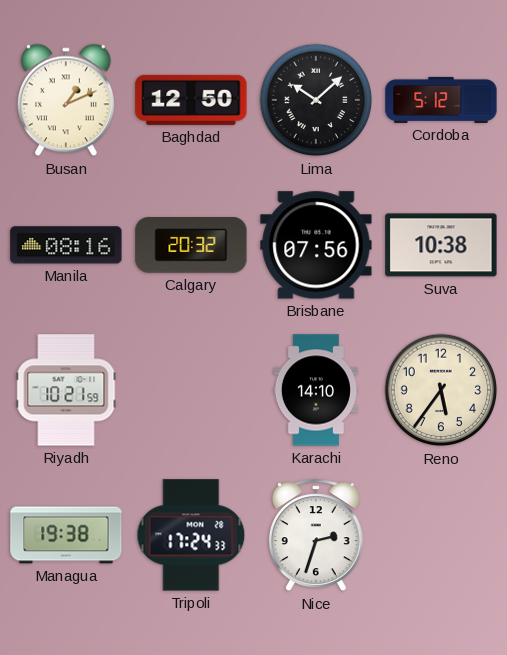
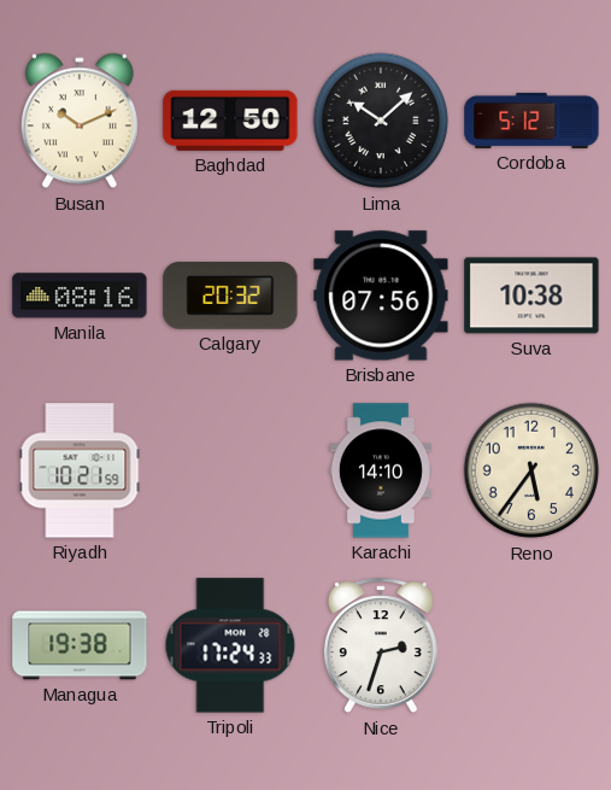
Busan: 1:11 -> 10:11 (80, 121)
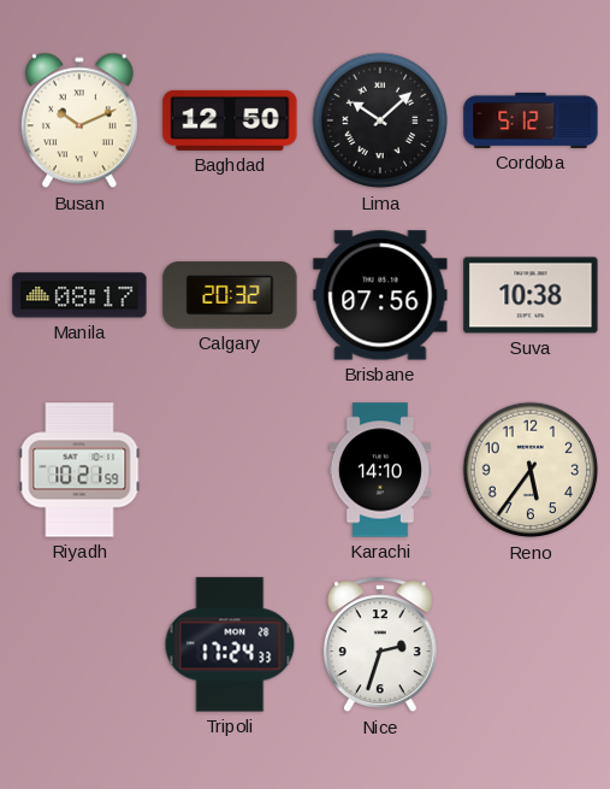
Manila: 08:16 -> 08:17 (79, 295)
Managua: 19:38 -> none (80, 645)
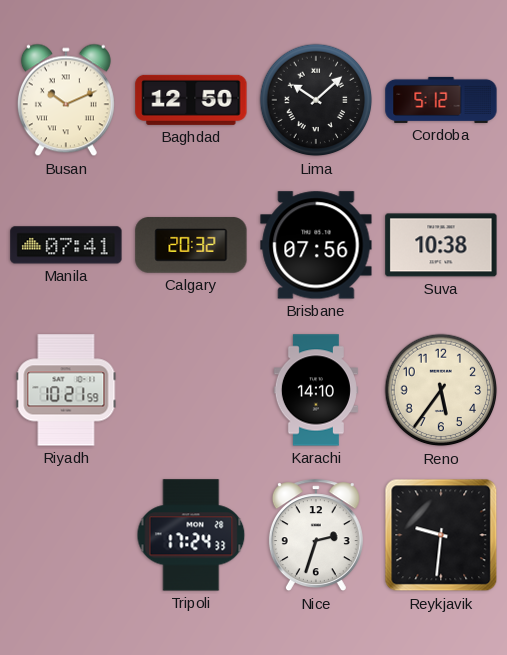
Manila: 08:17 -> 07:41 (66, 245)
Reykjavik: none -> 9:31 (441, 535)
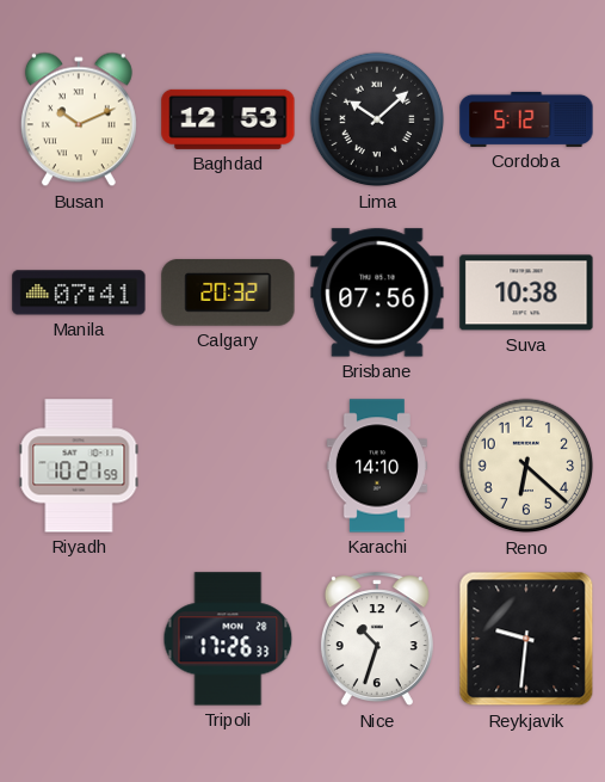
Baghdad: 12:50 -> 12:53 (228, 119)
Reno: 5:36 -> 6:22 (526, 466)
Tripoli: 17:24 -> 17:26 (228, 639)
Nice: 2:33 -> 10:33 (377, 640)
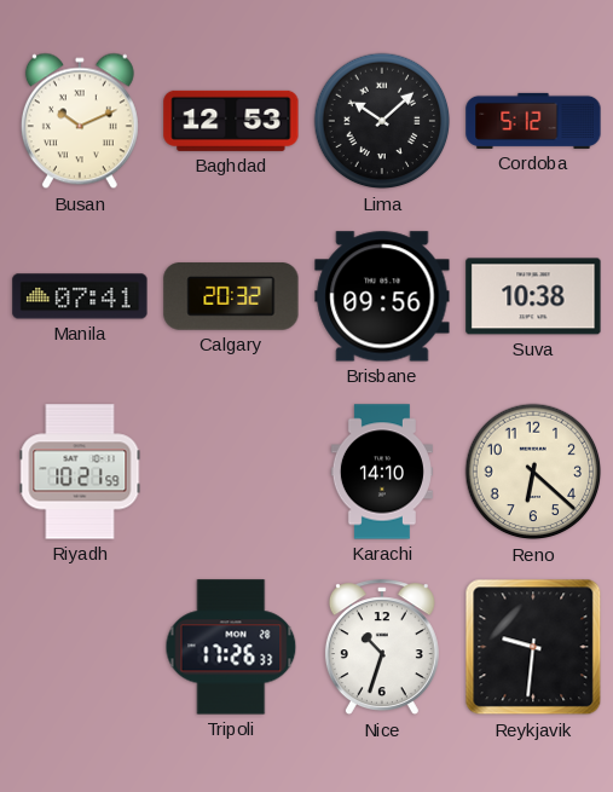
Brisbane: 07:56 -> 09:56 (382, 296)
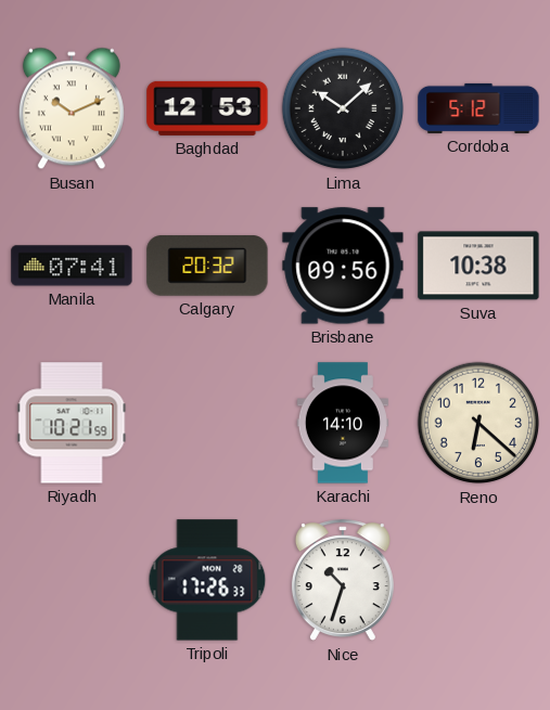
Reykjavik: 9:31 -> none (533, 647)
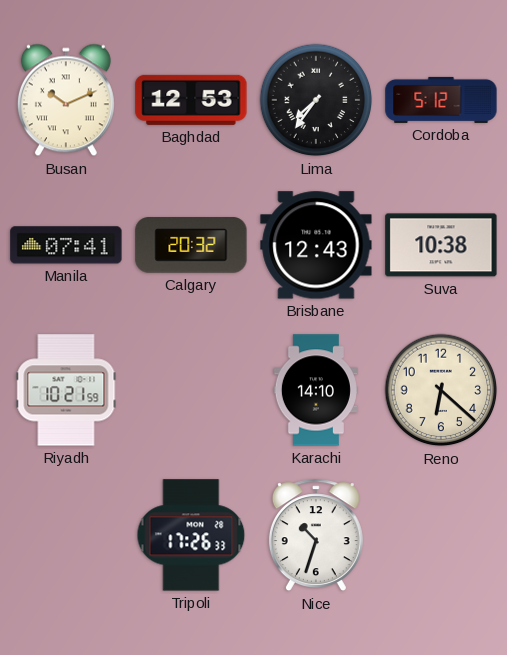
Lima: 10:08 -> 7:36 (316, 100)
Brisbane: 09:56 -> 12:43 (316, 245)
